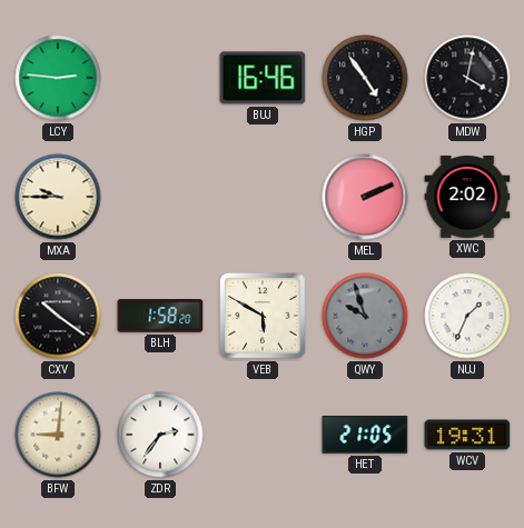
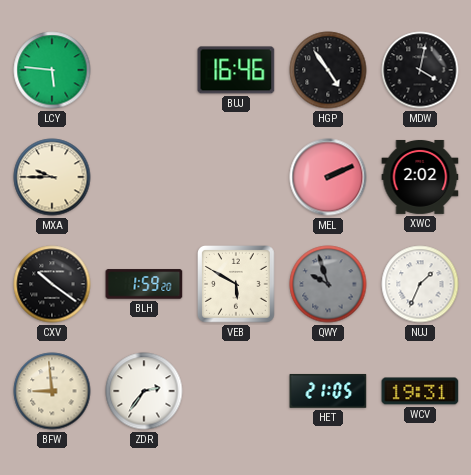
LCY: 2:46 -> 5:46 (52, 70)
BLH: 1:58 -> 1:59 (144, 284)
BFW: 9:01 -> 8:59 (52, 391)
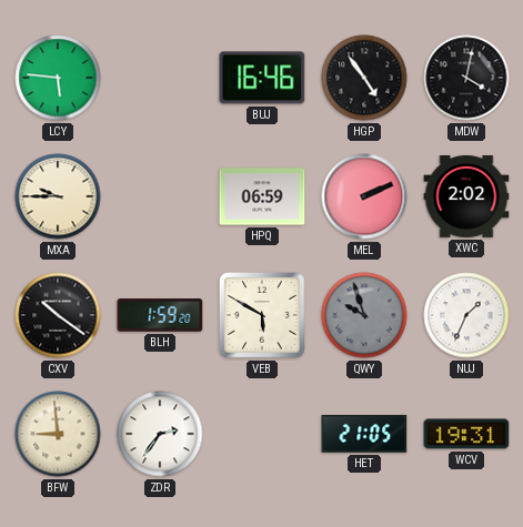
HPQ: none -> 06:59 (262, 196)
